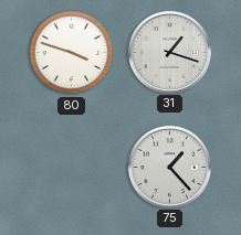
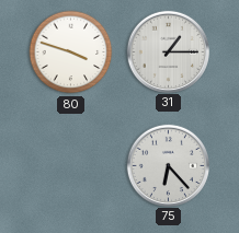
31: 1:18 -> 1:15 (168, 51)
75: 1:23 -> 6:23 (168, 165)
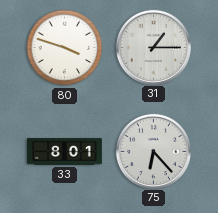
33: none -> 8:01 (65, 152)
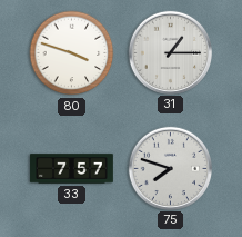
33: 8:01 -> 7:57 (72, 169)
75: 6:23 -> 7:48 (170, 168)
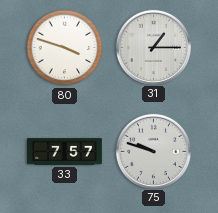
75: 7:48 -> 9:48 (153, 151)
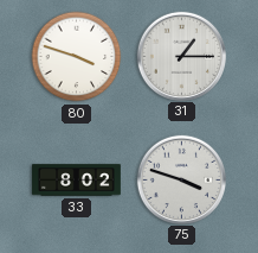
33: 7:57 -> 8:02 (77, 181)
75: 9:48 -> 3:48 (181, 179)
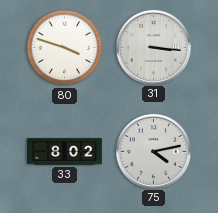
31: 1:15 -> 3:16 (153, 47)
75: 3:48 -> 4:13 (153, 151)
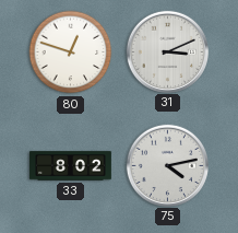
80: 3:48 -> 12:48 (71, 53)
31: 3:16 -> 3:11 (167, 51)
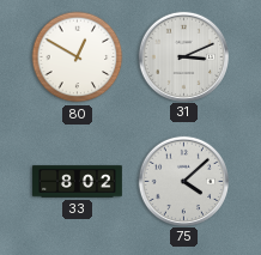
80: 12:48 -> 12:50 (78, 57)
75: 4:13 -> 4:08 (183, 181)
